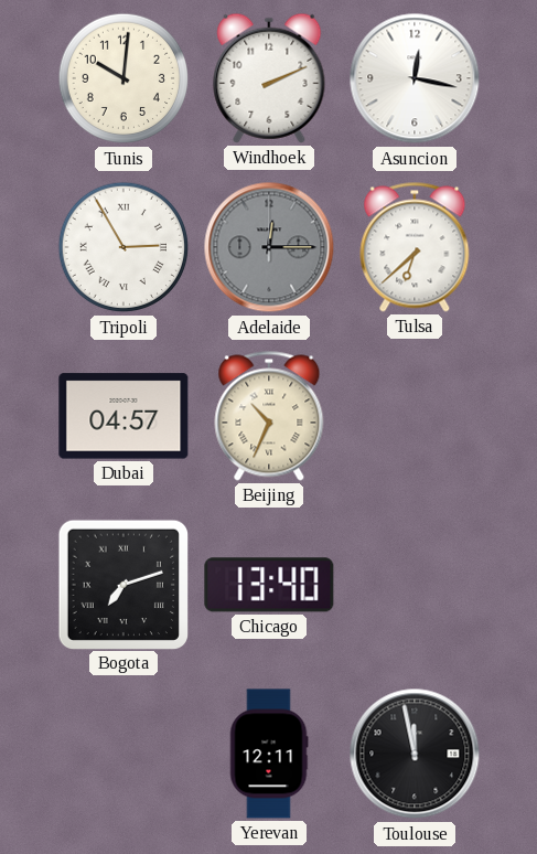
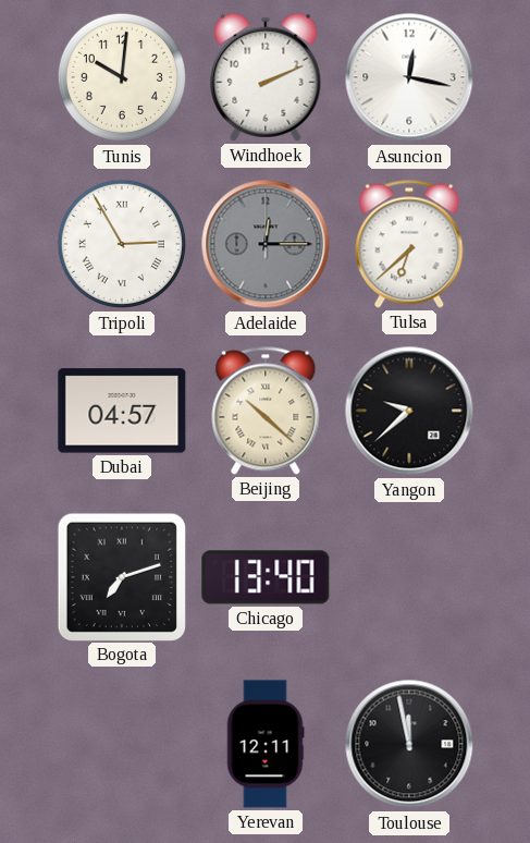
Beijing: 10:34 -> 10:22 (266, 411)
Yangon: none -> 9:38 (409, 411)
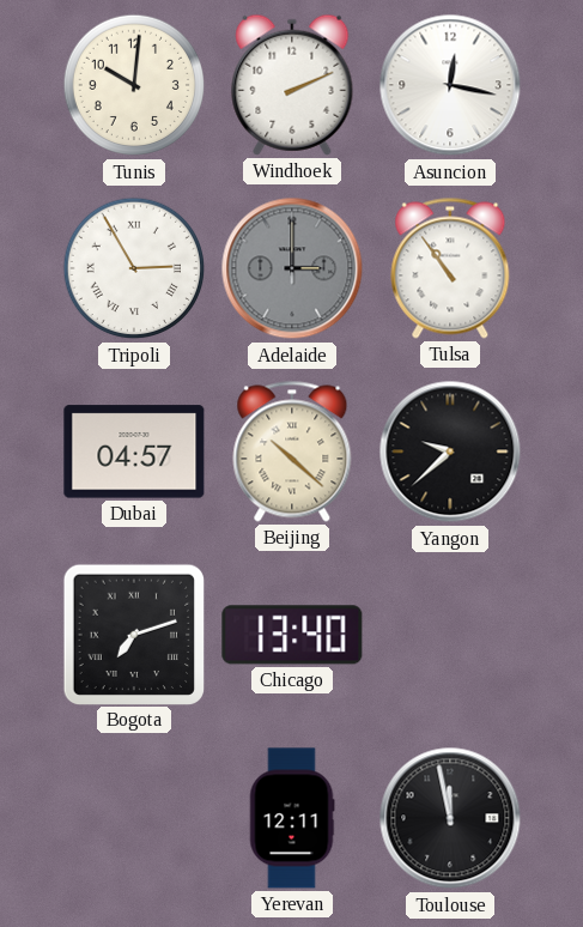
Adelaide: 12:15 -> 3:00 (292, 268)
Tulsa: 6:38 -> 10:54 (450, 268)
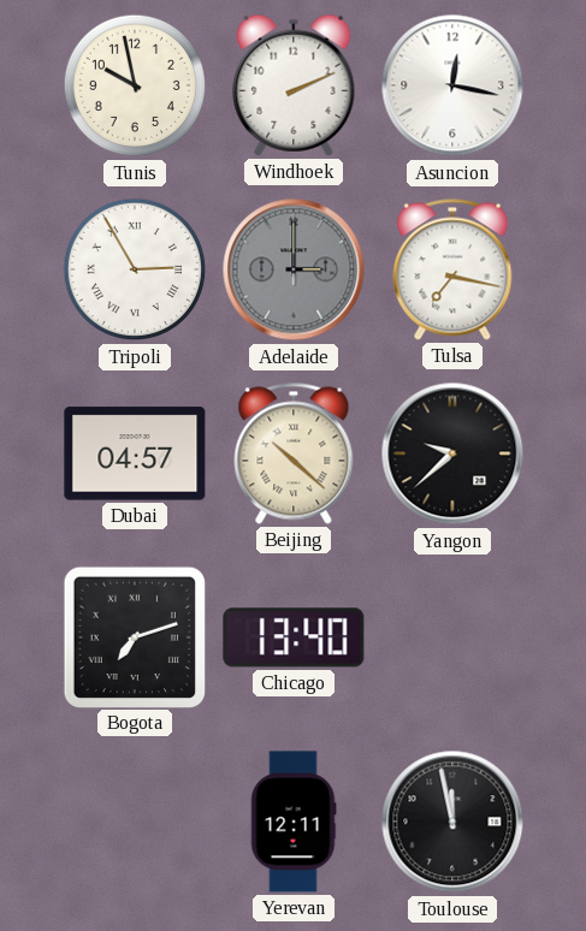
Tunis: 10:01 -> 9:58 (135, 85)
Tulsa: 10:54 -> 7:17 (452, 269)
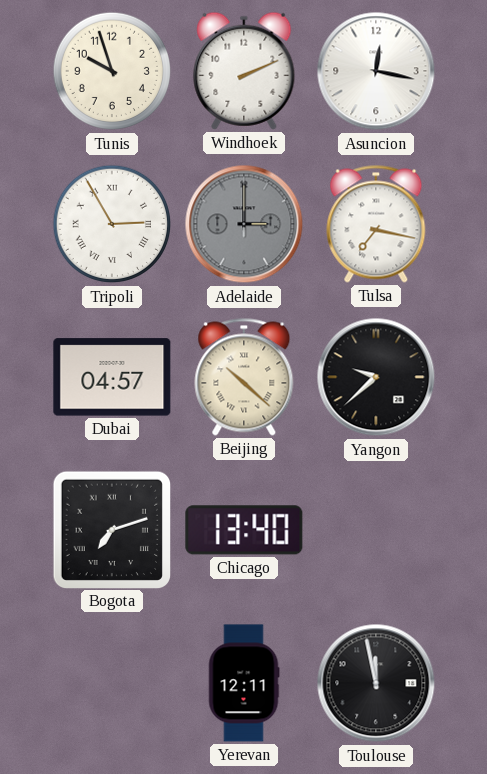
Tunis: 9:58 -> 9:57 (112, 71)
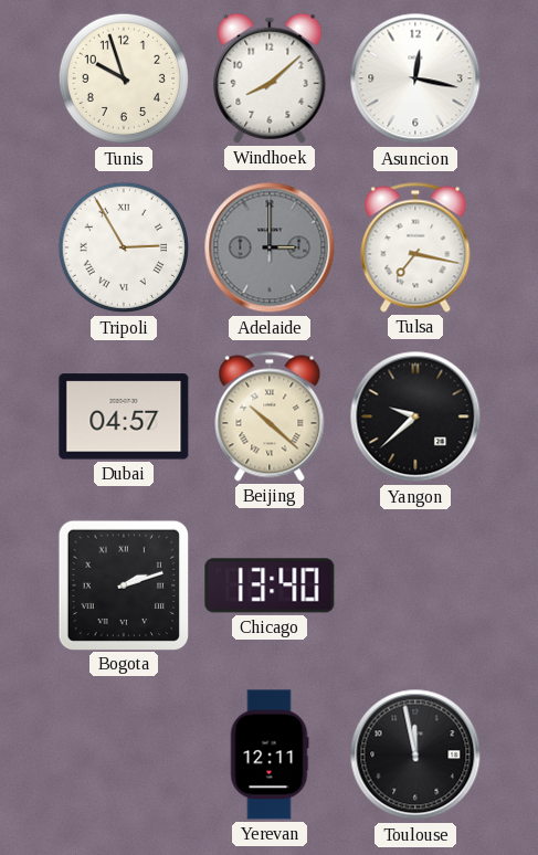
Windhoek: 2:11 -> 8:08 (270, 78)
Bogota: 7:12 -> 2:12 (123, 584)
